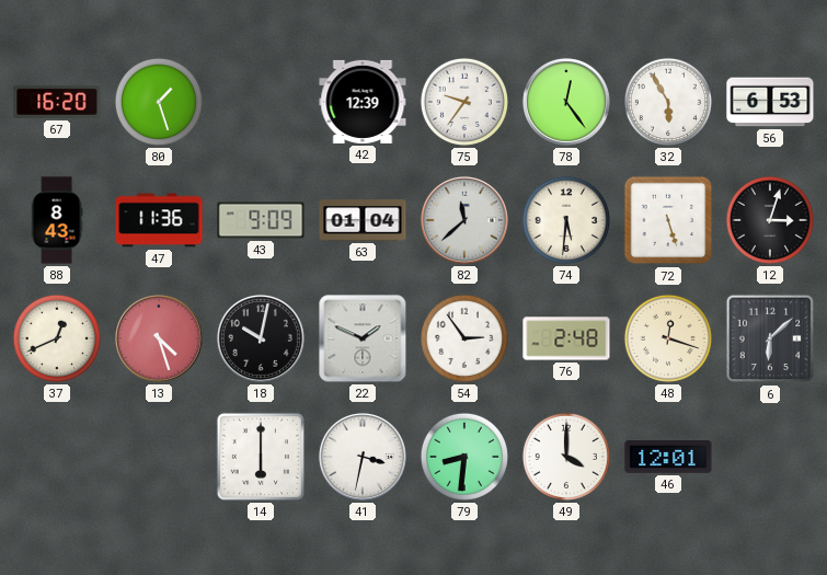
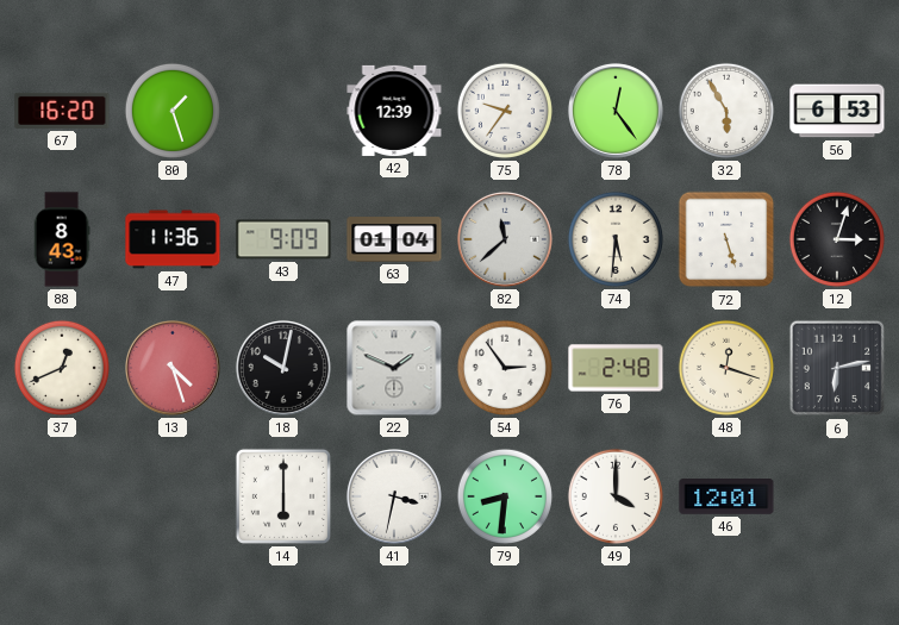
6: 6:08 -> 6:13 (837, 368)
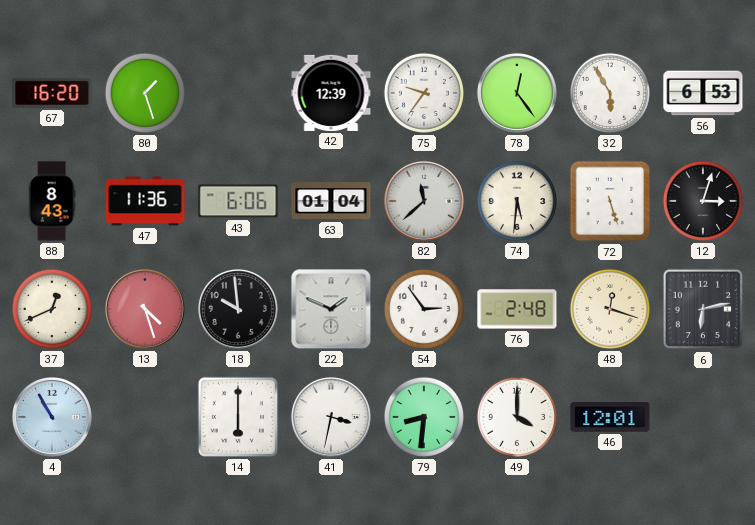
43: 9:09 -> 6:06 (238, 201)
18: 10:02 -> 9:59 (238, 309)
4: none -> 10:55 (52, 417)
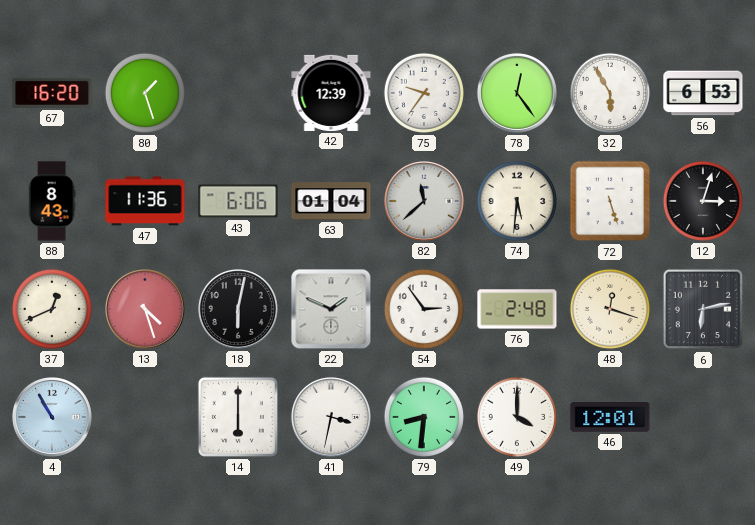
18: 9:59 -> 6:02 (238, 309)
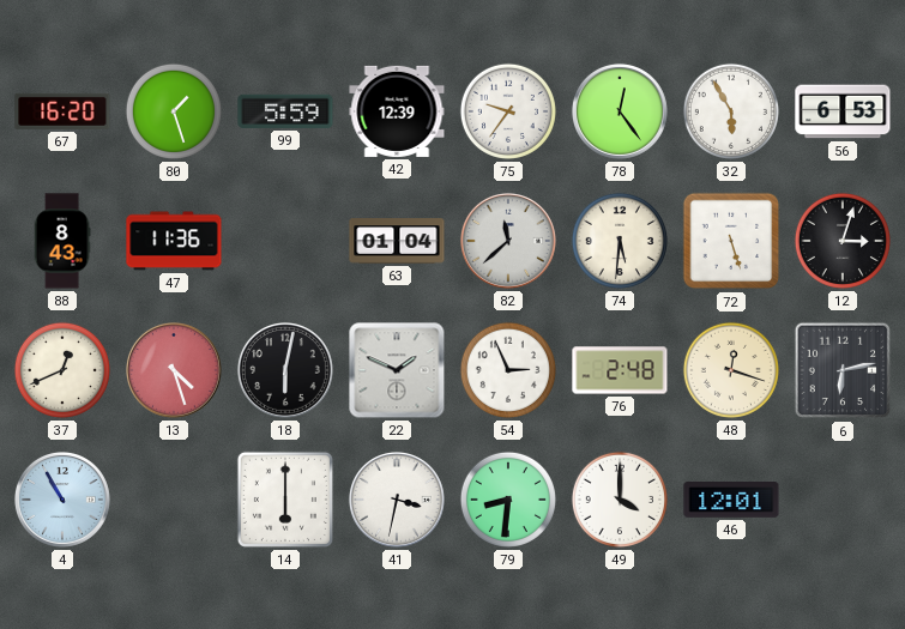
99: none -> 5:59 (285, 111)
43: 6:06 -> none (238, 201)
54: 2:54 -> 2:56 (508, 370)
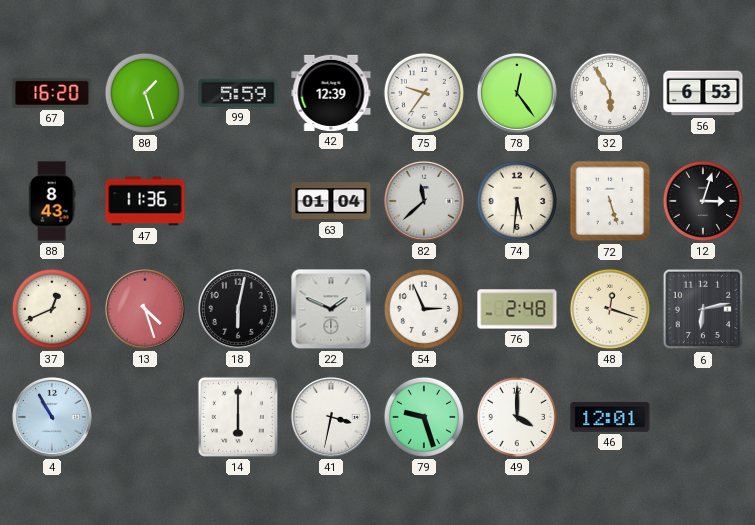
79: 8:31 -> 9:27 (424, 417)
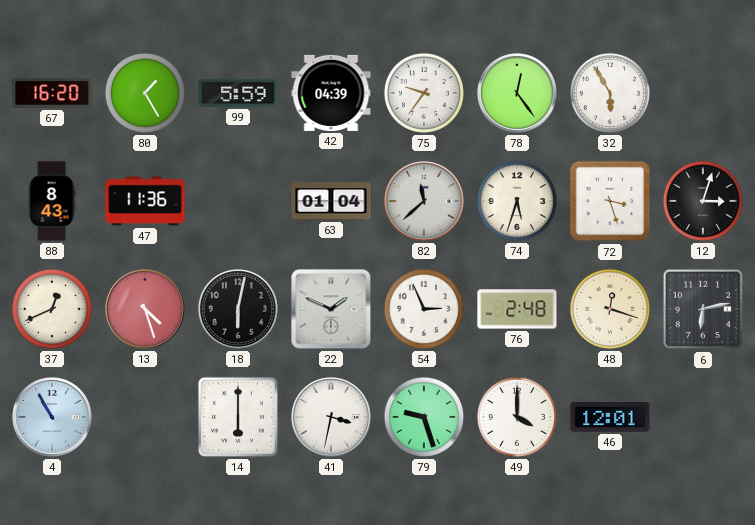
80: 1:27 -> 1:25 (145, 93)
42: 12:39 -> 04:39 (331, 93)
56: 6:53 -> none (703, 93)
74: 5:31 -> 5:33 (517, 201)
72: 5:27 -> 3:27 (610, 201)
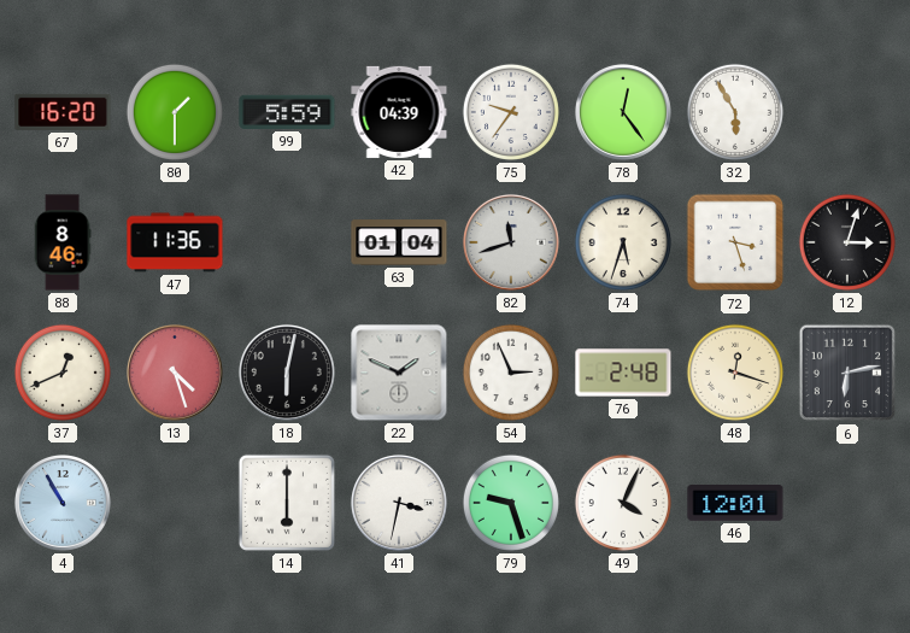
80: 1:25 -> 1:30 (175, 112)
88: 8:43 -> 8:46 (63, 242)
82: 11:38 -> 11:42 (511, 242)
49: 4:00 -> 4:04 (623, 503)
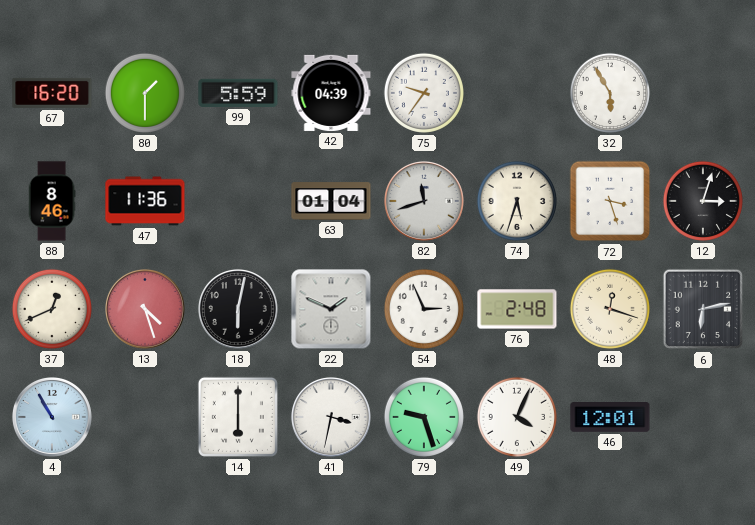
78: 12:24 -> none (623, 112)
